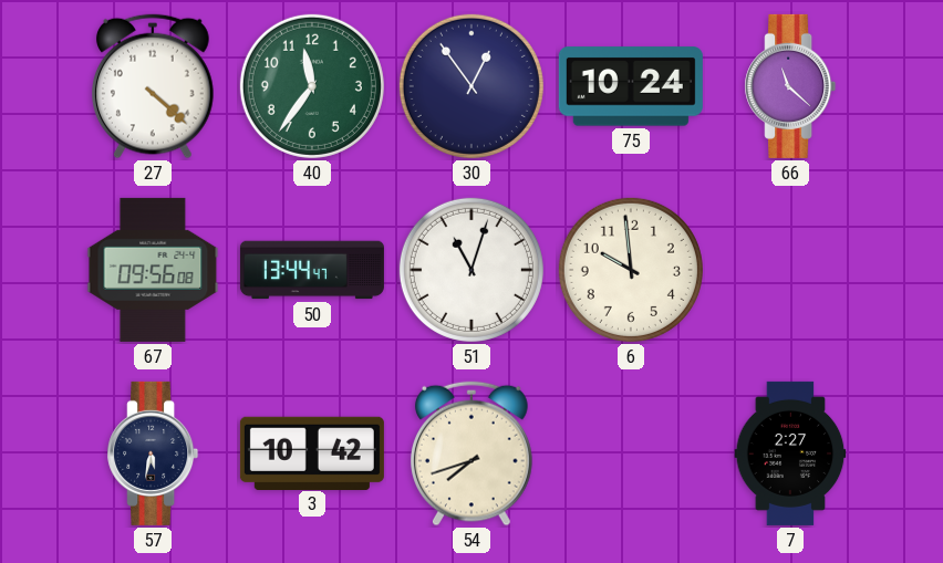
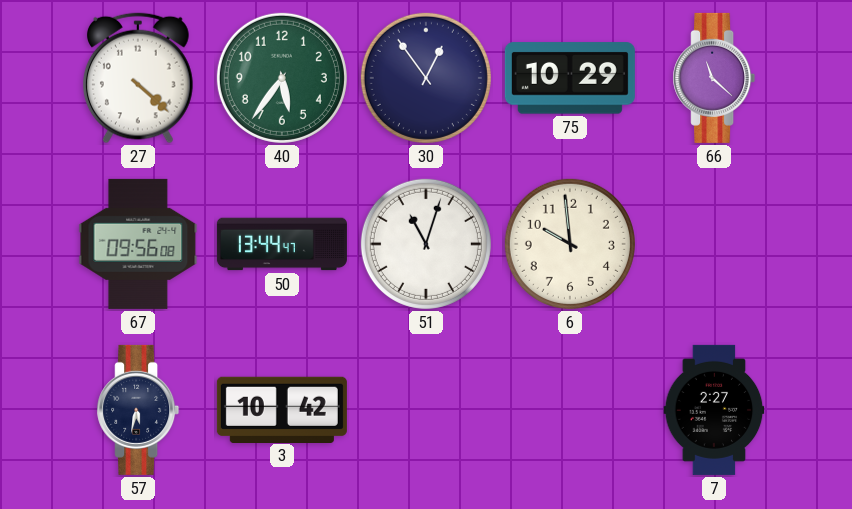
40: 11:36 -> 5:36 (282, 78)
75: 10:24 -> 10:29 (570, 78)
54: 7:42 -> none (471, 453)
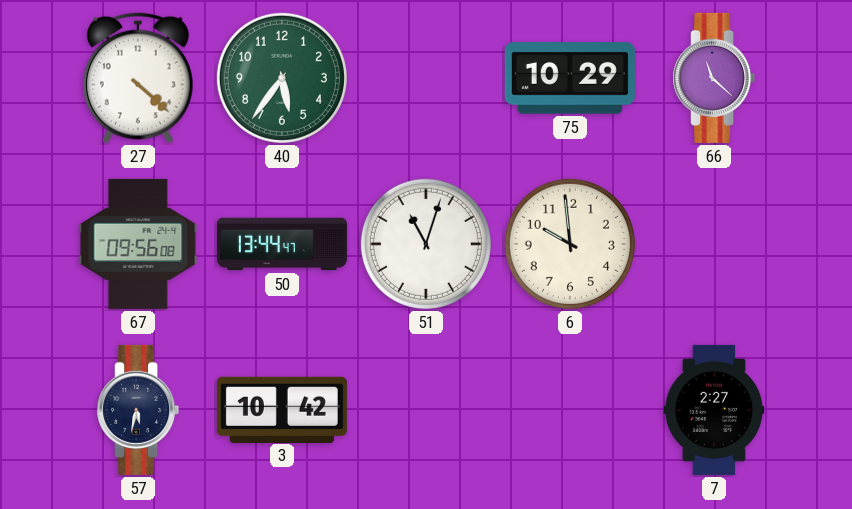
30: 12:54 -> none (426, 78)
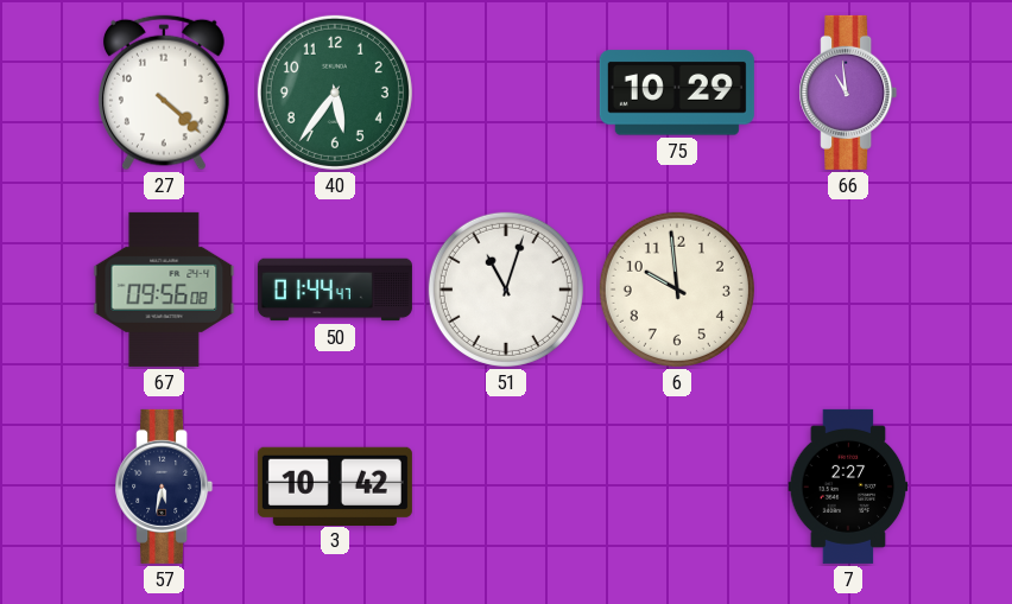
66: 11:22 -> 10:59 (848, 93)
50: 13:44 -> 01:44 (335, 290)
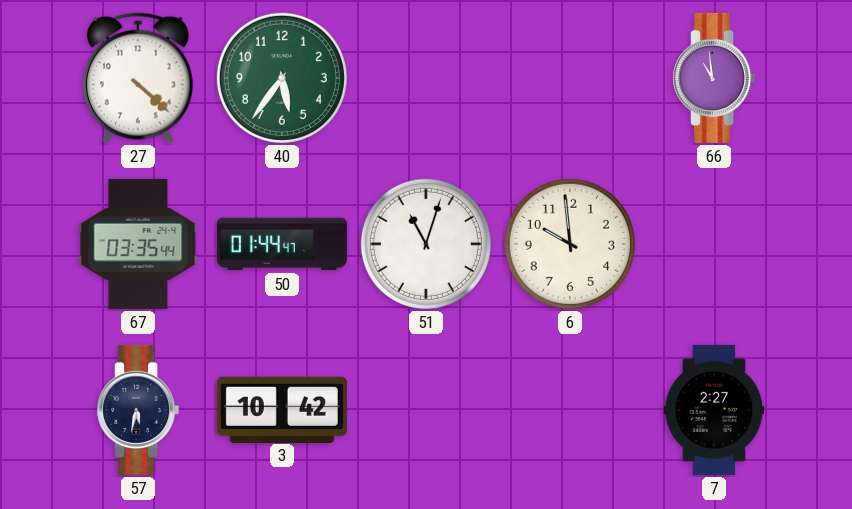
75: 10:29 -> none (677, 93)
67: 09:56 -> 03:35 (138, 244)
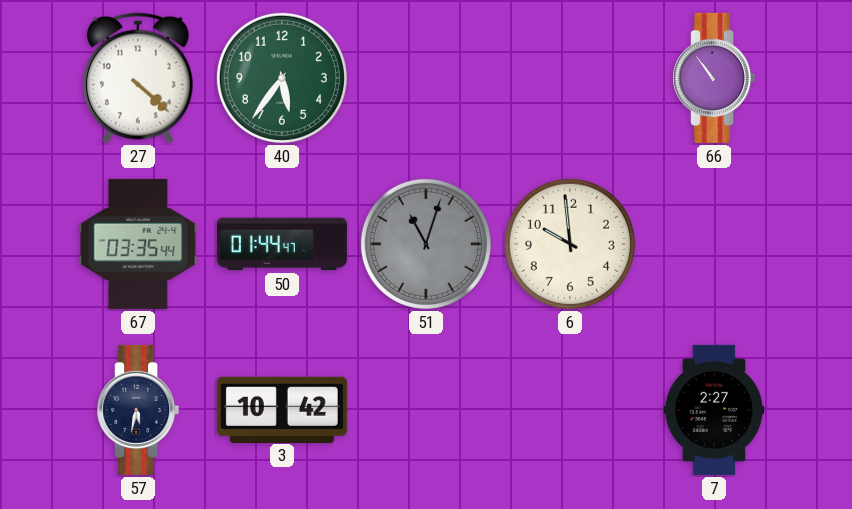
66: 10:59 -> 10:54 (714, 78)
51 dial: white -> grey (426, 244)
